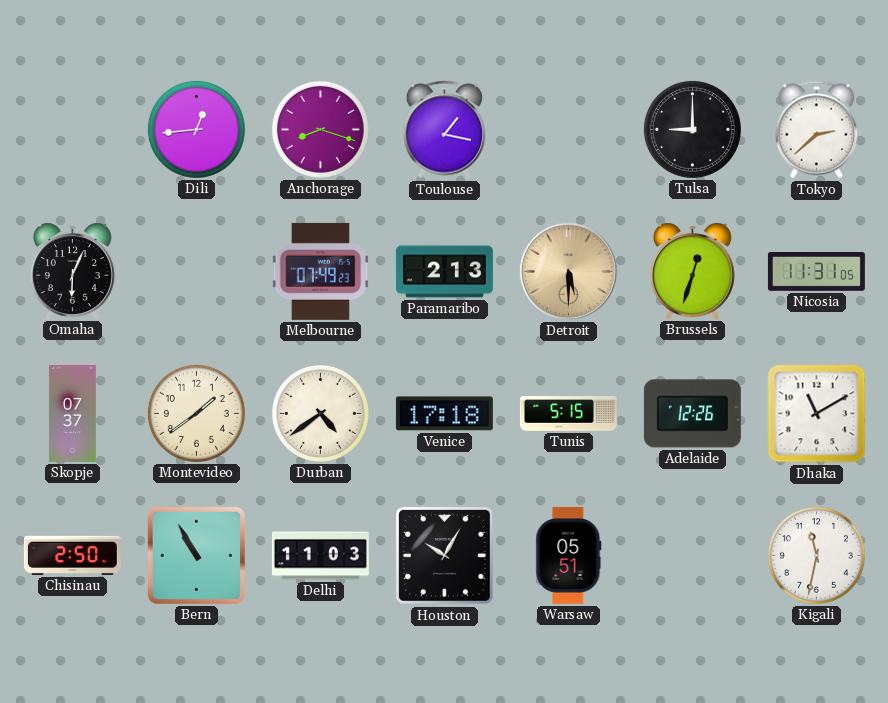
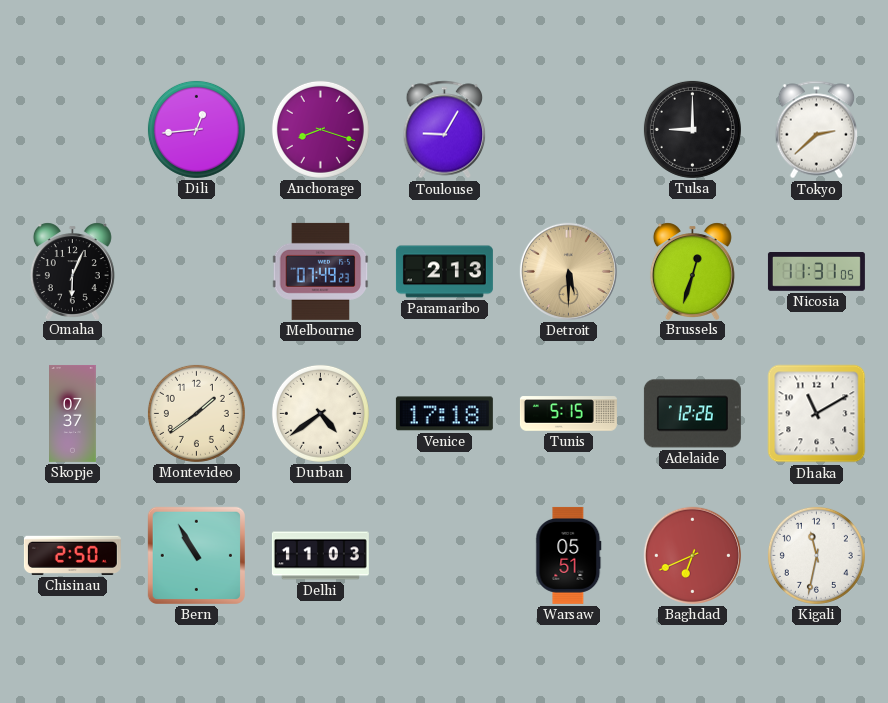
Toulouse: 1:17 -> 9:05 (445, 130)
Houston: 10:05 -> none (445, 556)
Baghdad: none -> 6:41 (692, 555)
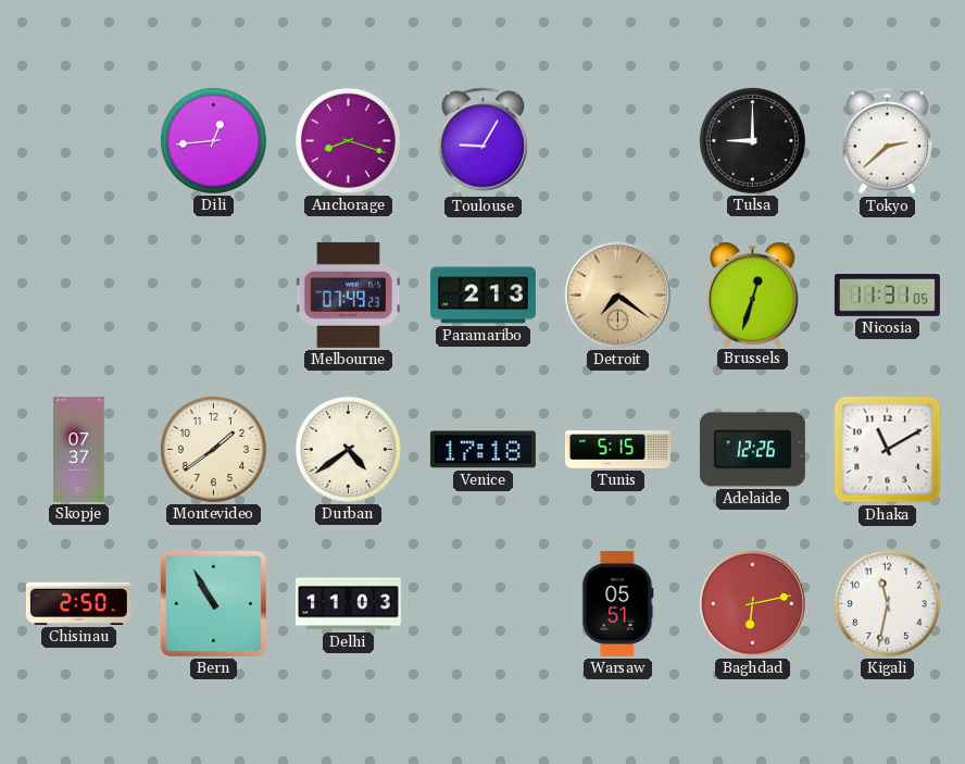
Omaha: 6:04 -> none (72, 271)
Detroit: 5:30 -> 7:21 (617, 295)
Baghdad: 6:41 -> 6:13 (752, 603)
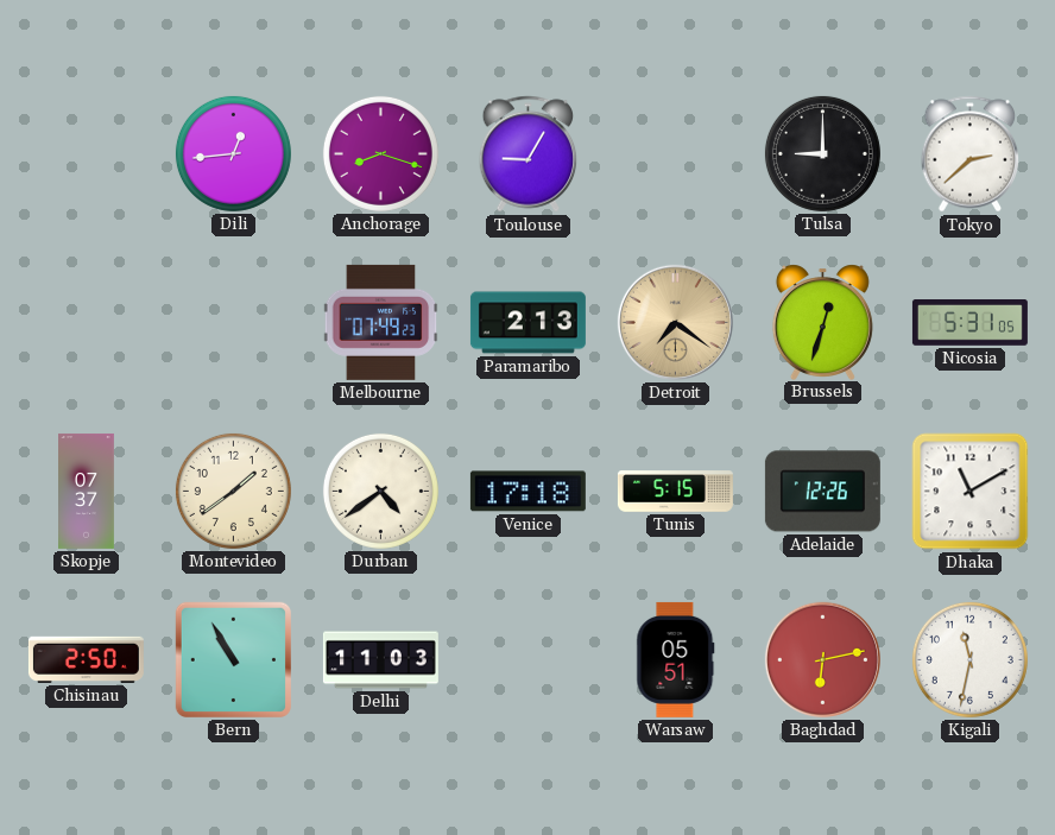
Nicosia: 11:31 -> 5:31 (969, 323)
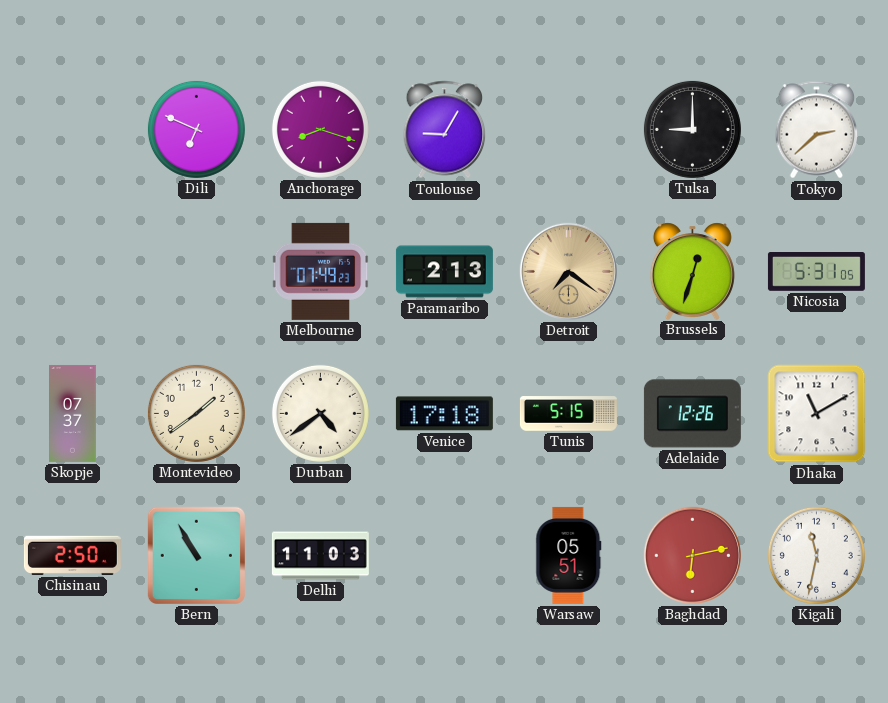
Dili: 12:44 -> 6:49 (196, 129)
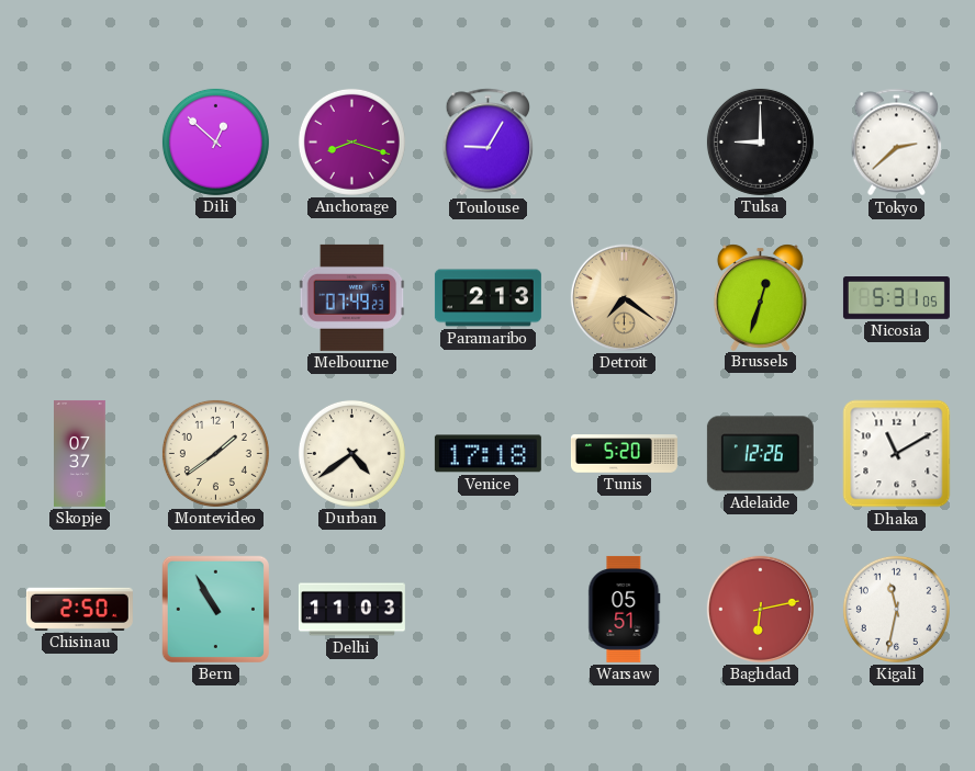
Dili: 6:49 -> 12:52 (215, 141)
Tunis: 5:15 -> 5:20 (624, 454)
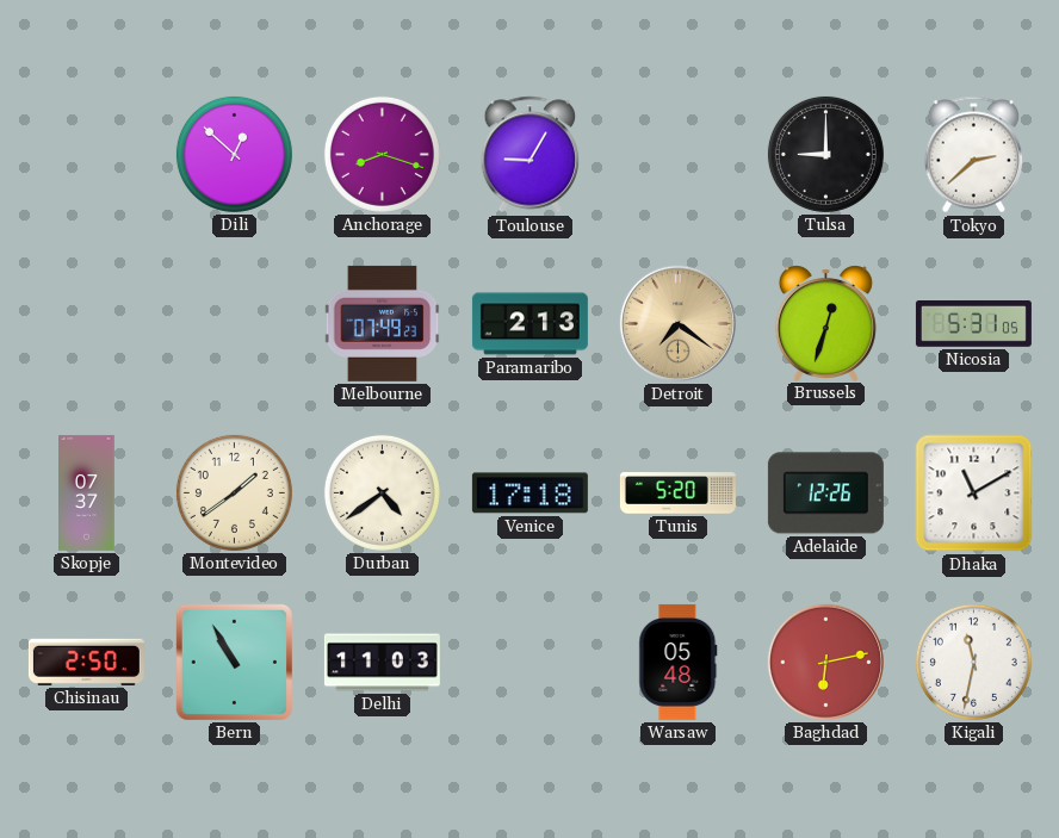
Warsaw: 05:51 -> 05:48 (679, 662)
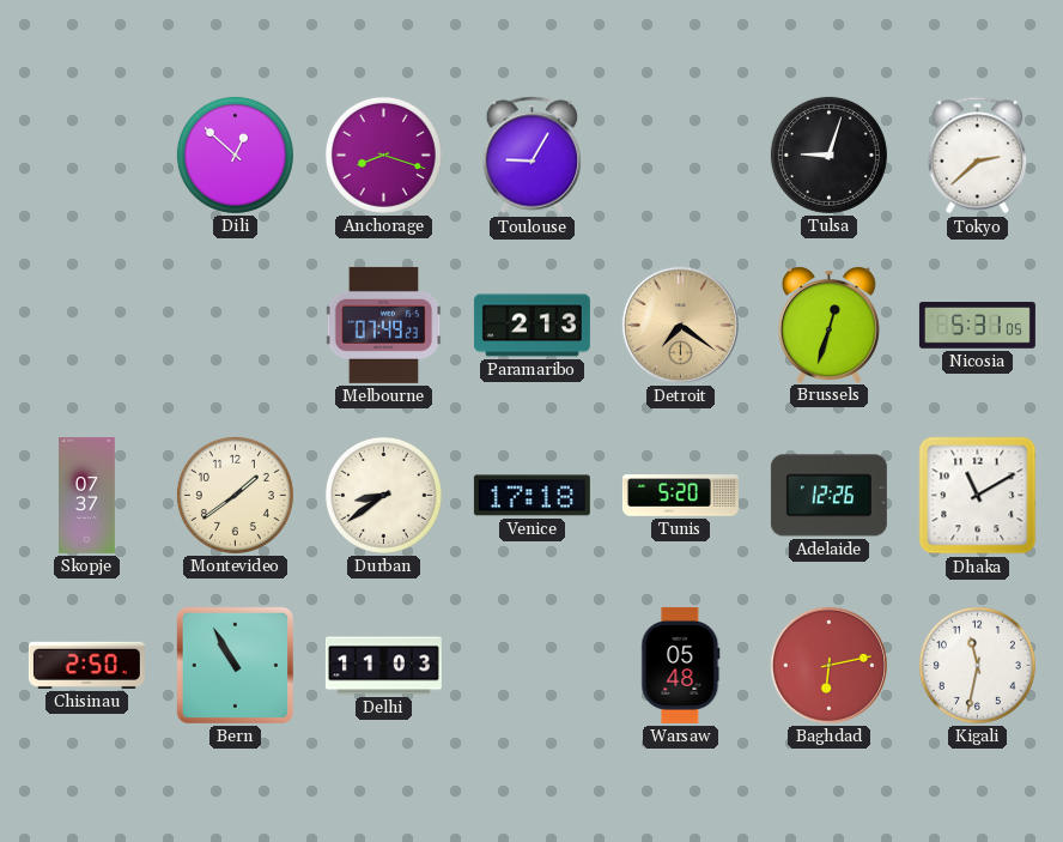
Tulsa: 9:00 -> 9:03 (828, 155)
Durban: 4:39 -> 8:39 (383, 495)
